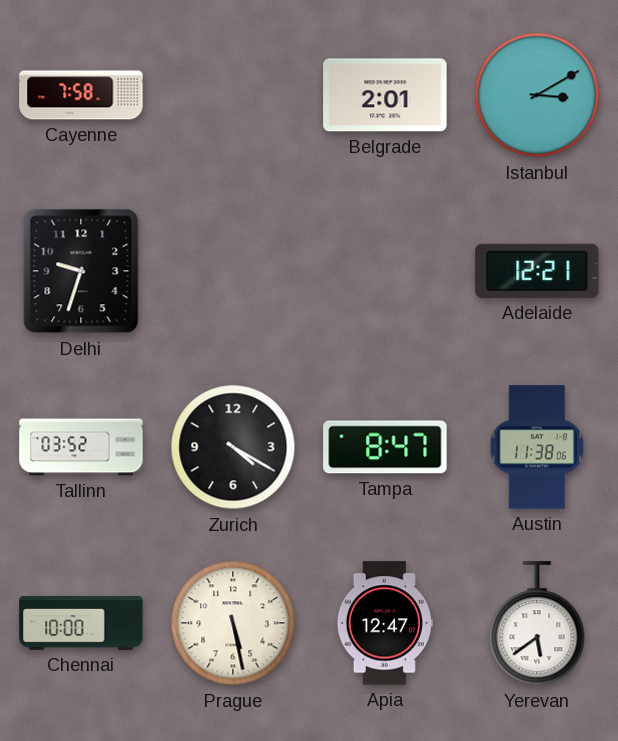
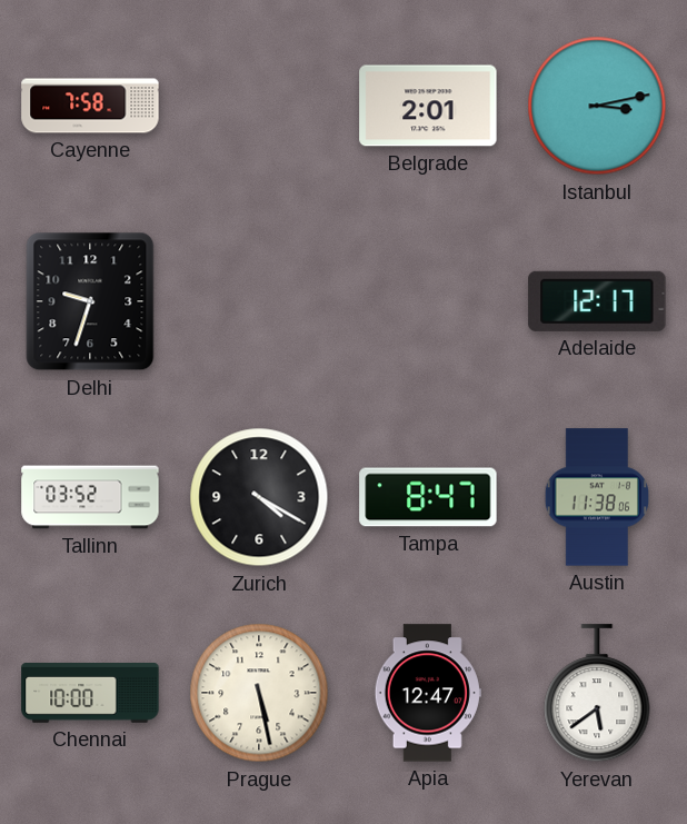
Istanbul: 3:10 -> 3:13 (597, 106)
Adelaide: 12:21 -> 12:17 (597, 301)
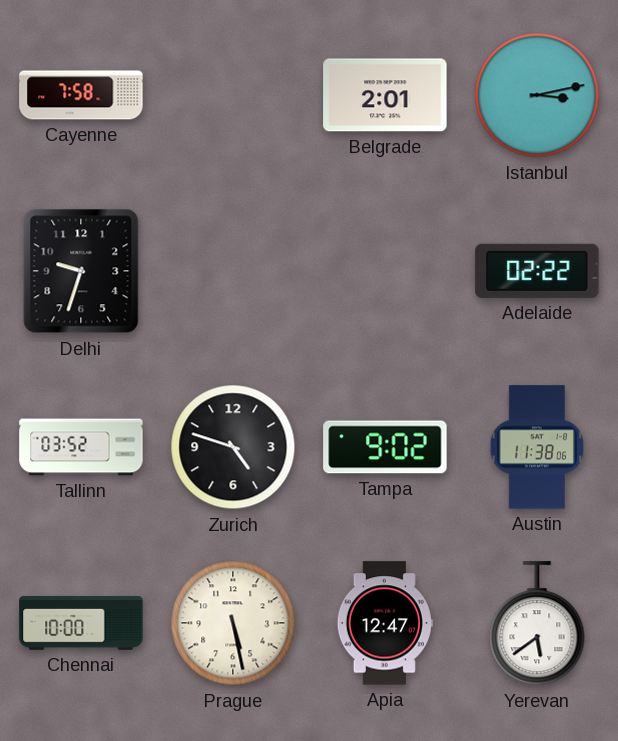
Adelaide: 12:17 -> 02:22 (537, 271)
Zurich: 4:20 -> 4:48 (233, 447)
Tampa: 8:47 -> 9:02 (385, 447)
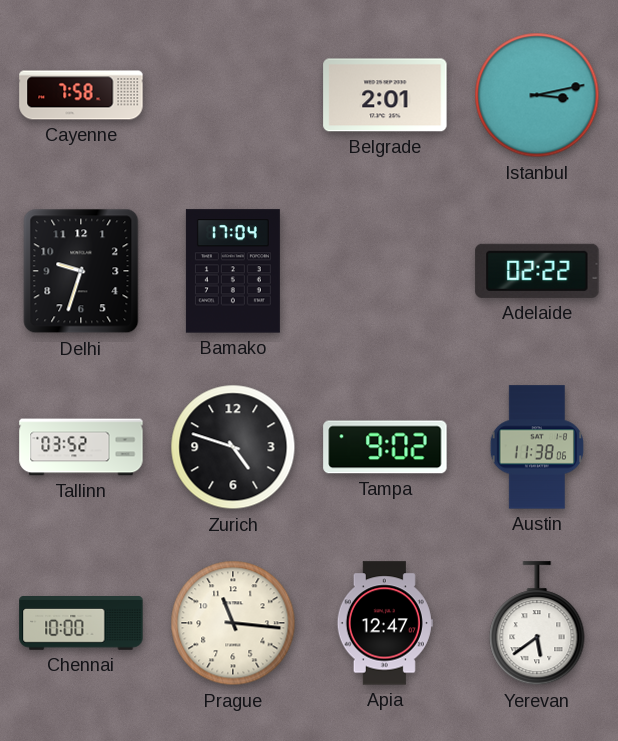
Bamako: none -> 17:04 (233, 271)
Prague: 5:28 -> 11:16 (233, 623)
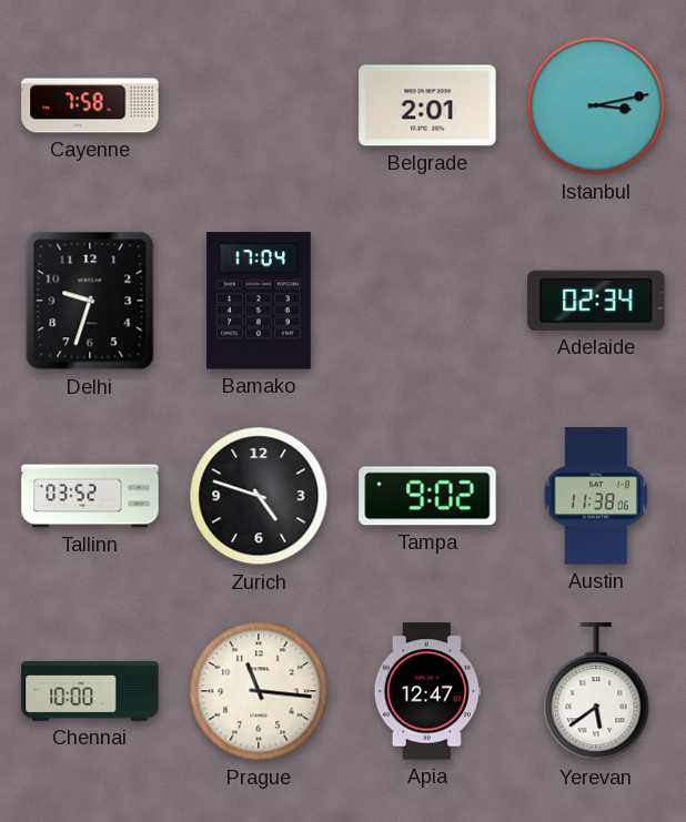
Adelaide: 02:22 -> 02:34 (596, 301)
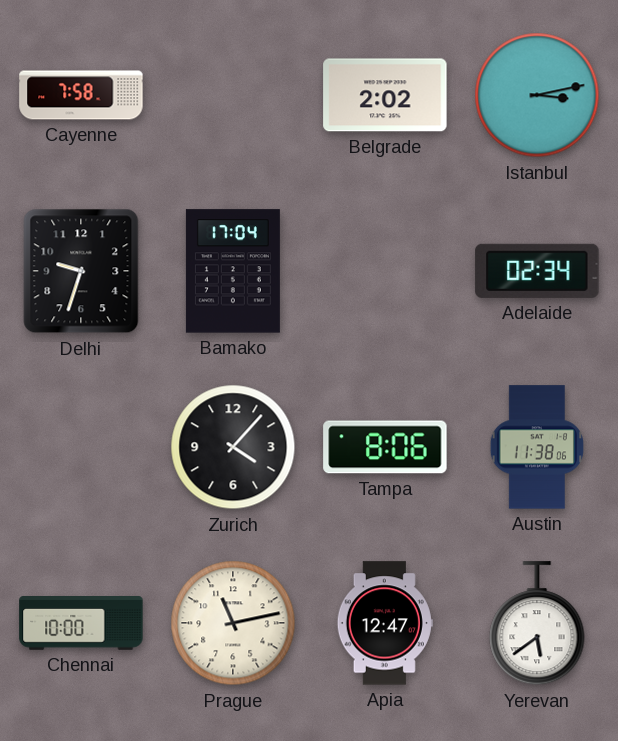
Belgrade: 2:01 -> 2:02 (385, 95)
Tallinn: 03:52 -> none (90, 496)
Zurich: 4:48 -> 4:07 (233, 447)
Tampa: 9:02 -> 8:06 (385, 447)
Prague: 11:16 -> 11:13 (233, 623)
